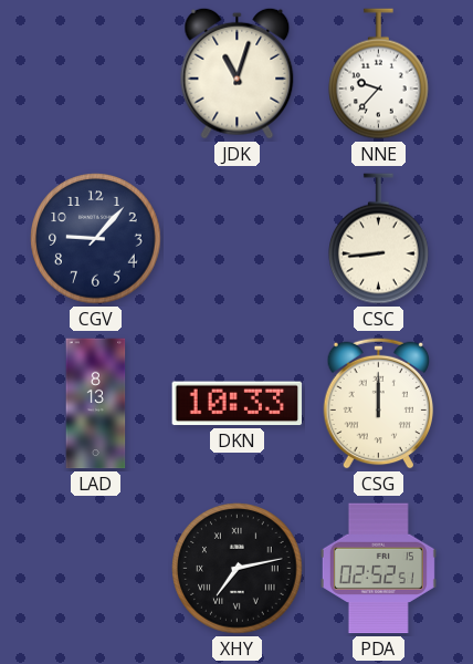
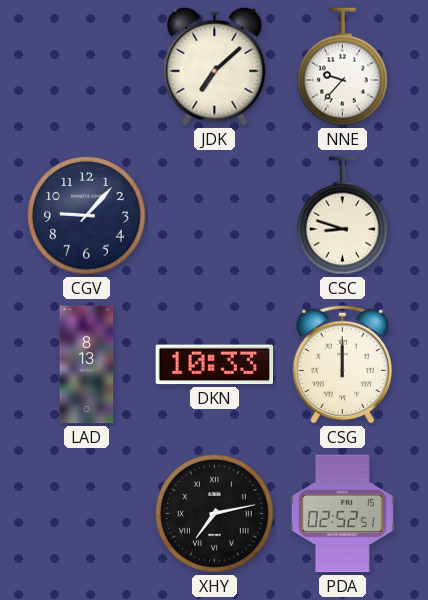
JDK: 11:03 -> 7:08 (215, 66)
CSC: 8:44 -> 8:48 (343, 216)
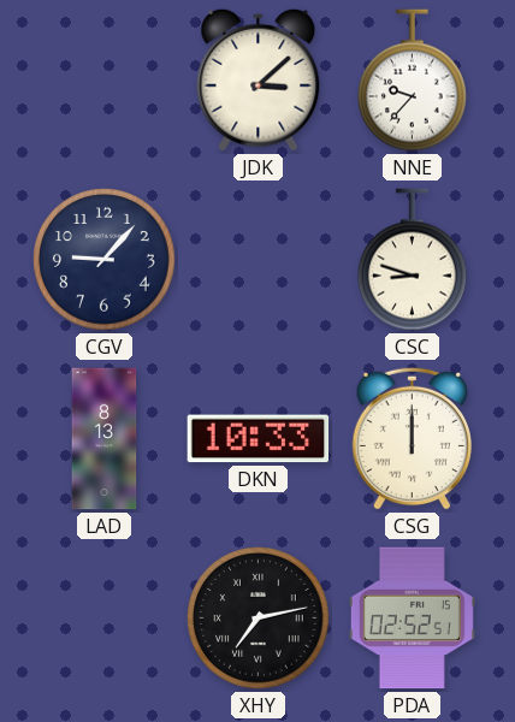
JDK: 7:08 -> 3:08 (259, 79)
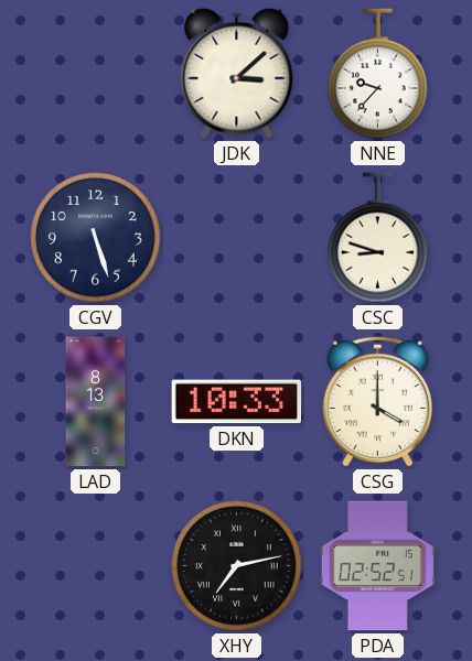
CGV: 9:07 -> 5:27 (96, 238)
CSG: 12:00 -> 4:00 (378, 401)
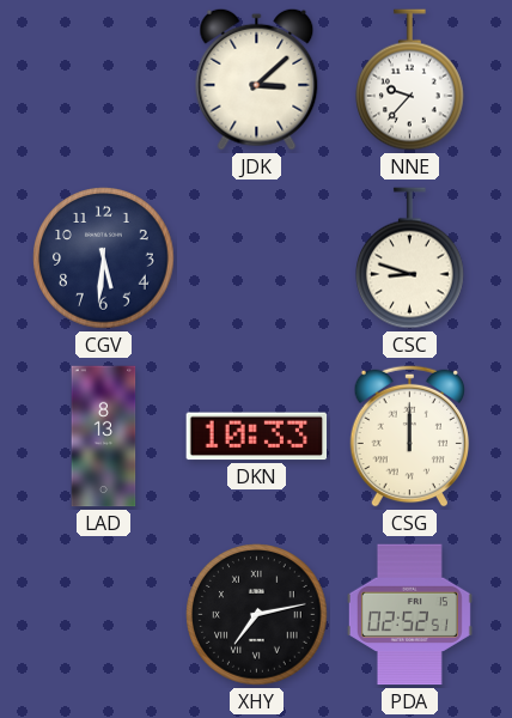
CGV: 5:27 -> 5:31 (104, 258)
CSG: 4:00 -> 12:00 (410, 436)
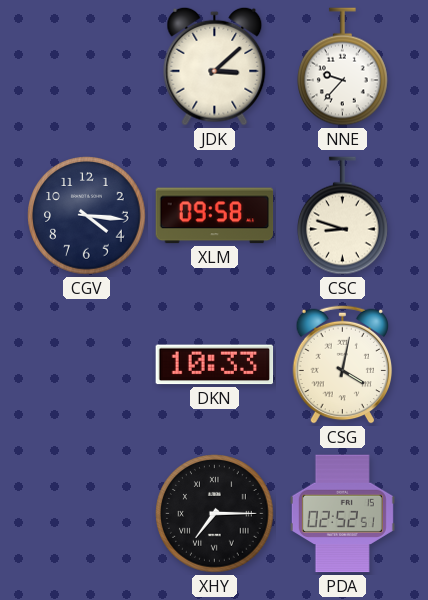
CGV: 5:31 -> 4:16 (87, 216)
XLM: none -> 09:58 (215, 216)
LAD: 8:13 -> none (104, 437)
CSG: 12:00 -> 4:02 (343, 364)
XHY: 7:13 -> 7:15 (215, 514)
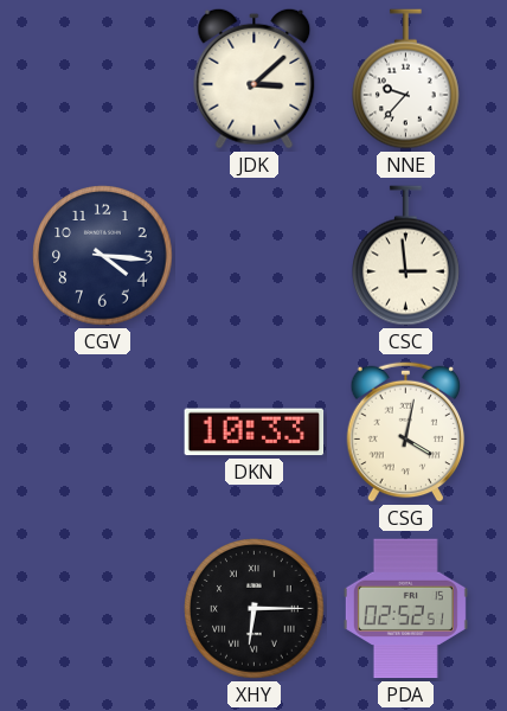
XLM: 09:58 -> none (215, 216)
CSC: 8:48 -> 2:59 (406, 256)
XHY: 7:15 -> 6:15 (255, 609)
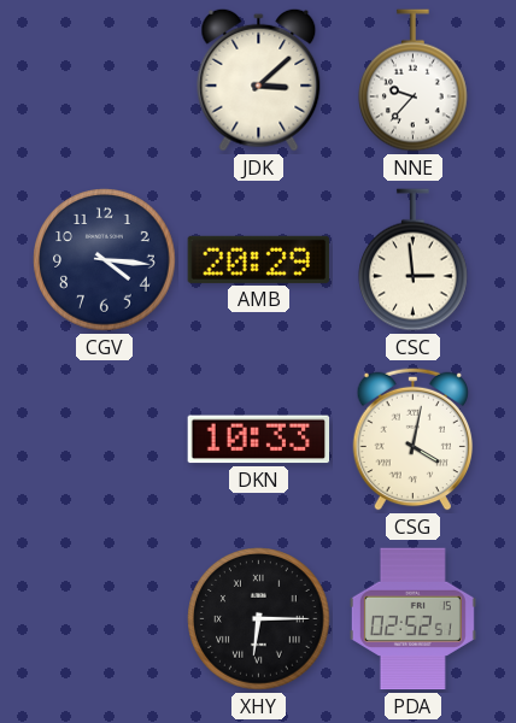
AMB: none -> 20:29 (259, 259)
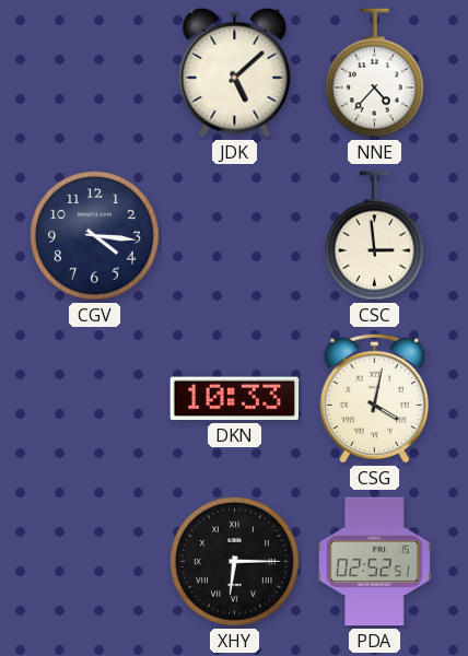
JDK: 3:08 -> 5:08 (235, 72)
NNE: 9:37 -> 4:37 (375, 73)
AMB: 20:29 -> none (259, 259)
